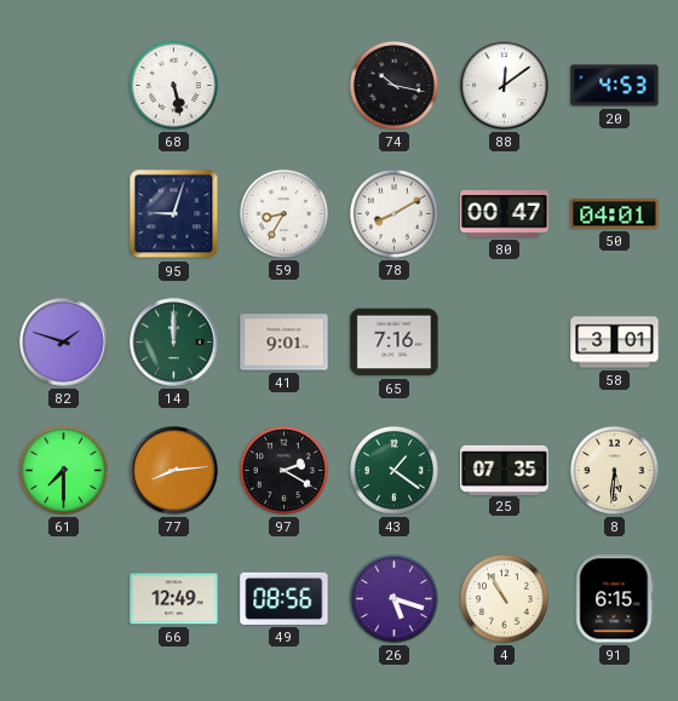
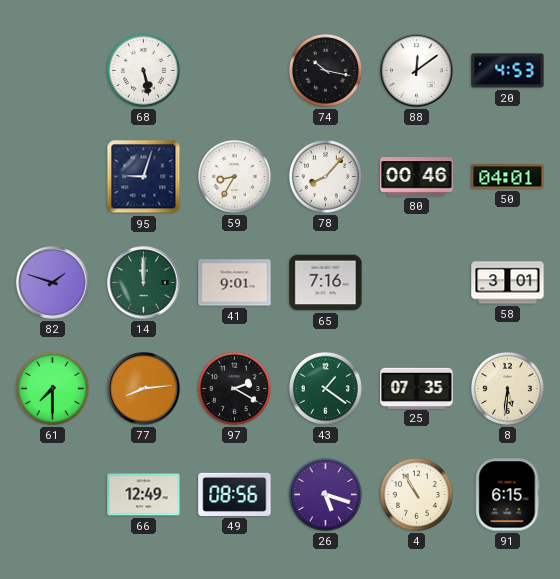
78: 8:10 -> 8:07 (325, 176)
80: 00:47 -> 00:46 (417, 177)
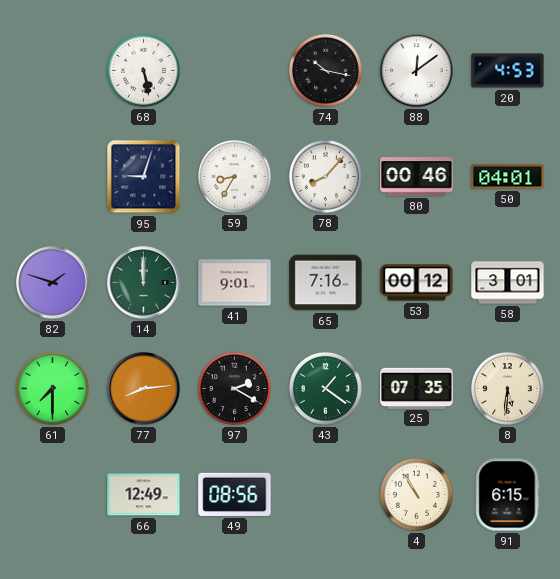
53: none -> 00:12 (417, 283)
26: 5:18 -> none (325, 494)
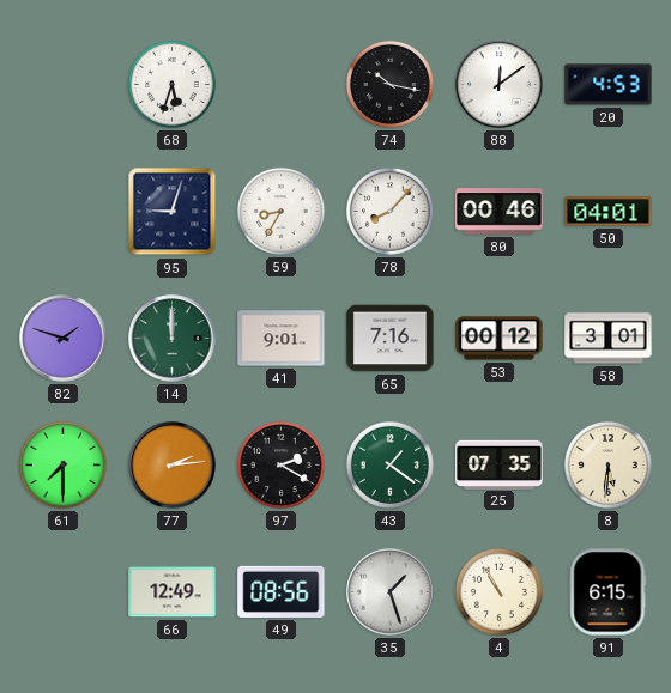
68: 5:28 -> 5:33 (171, 84)
77: 8:14 -> 2:14 (173, 466)
35: none -> 1:27 (391, 592)
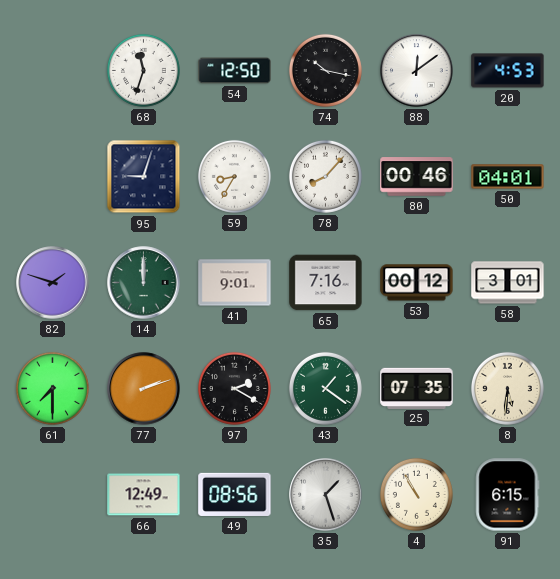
68: 5:33 -> 11:33 (143, 70)
54: none -> 12:50 (235, 71)
77: 2:14 -> 2:12 (144, 389)
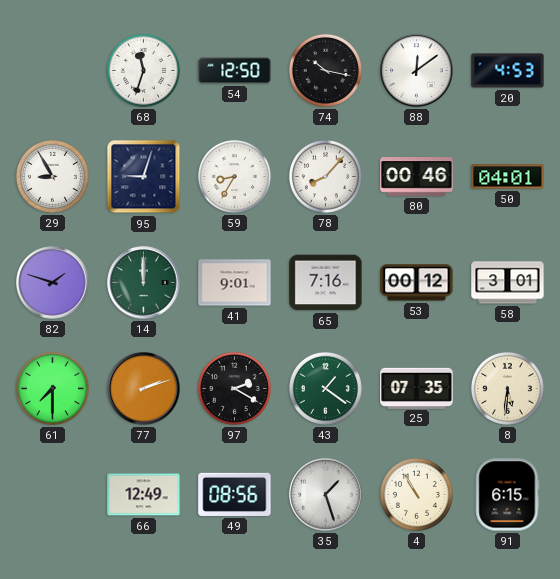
29: none -> 8:55 (52, 176)
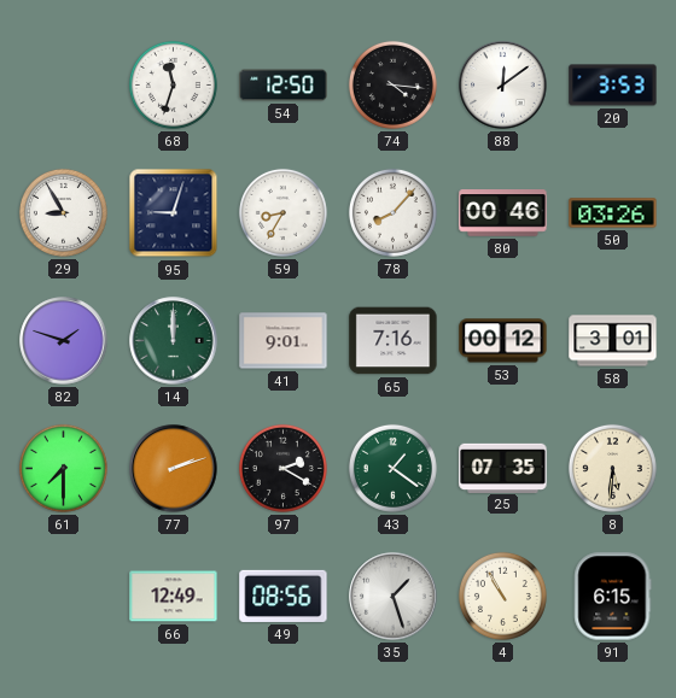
74: 10:17 -> 4:16 (392, 84)
20: 4:53 -> 3:53 (613, 86)
50: 04:01 -> 03:26 (613, 213)
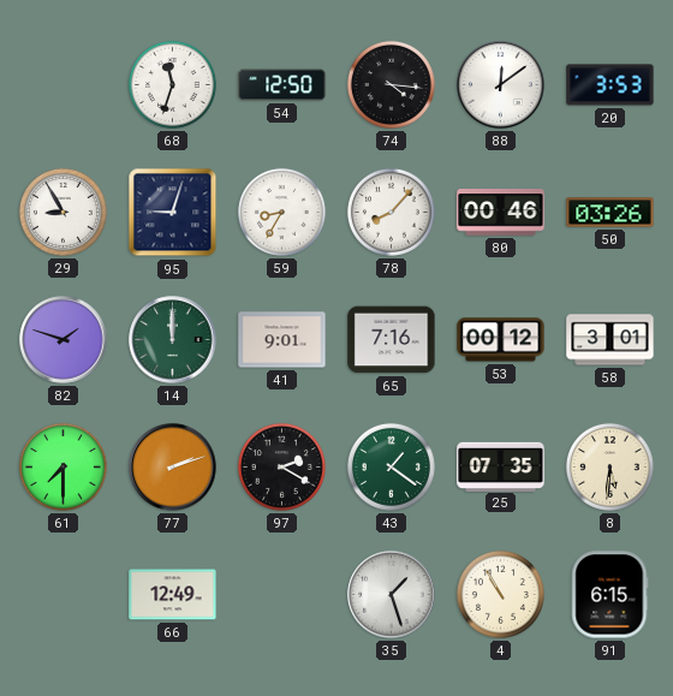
49: 08:56 -> none (284, 596)
